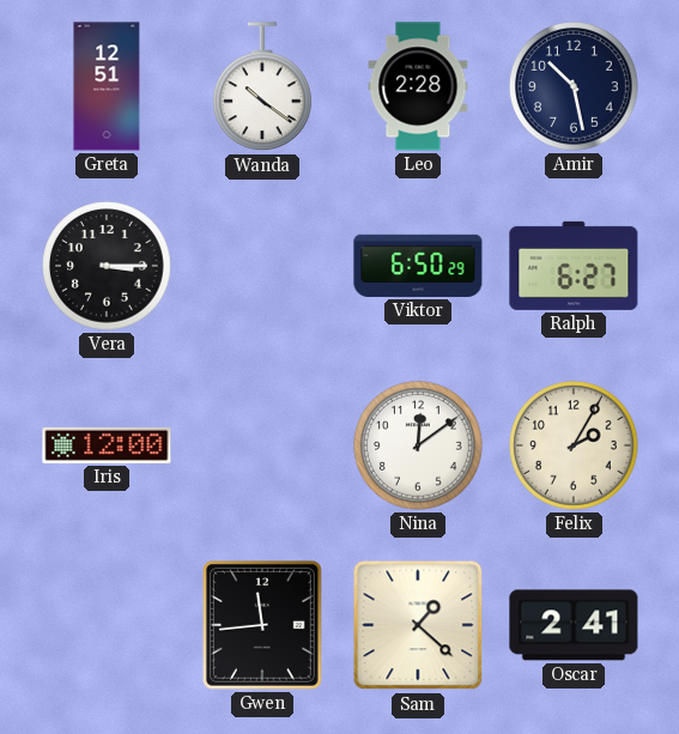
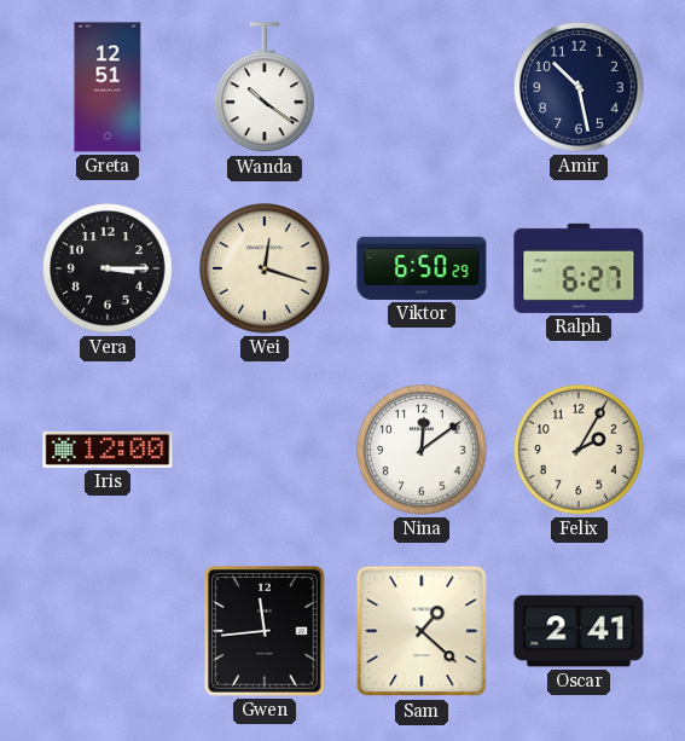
Leo: 2:28 -> none (418, 86)
Wei: none -> 12:18 (265, 268)
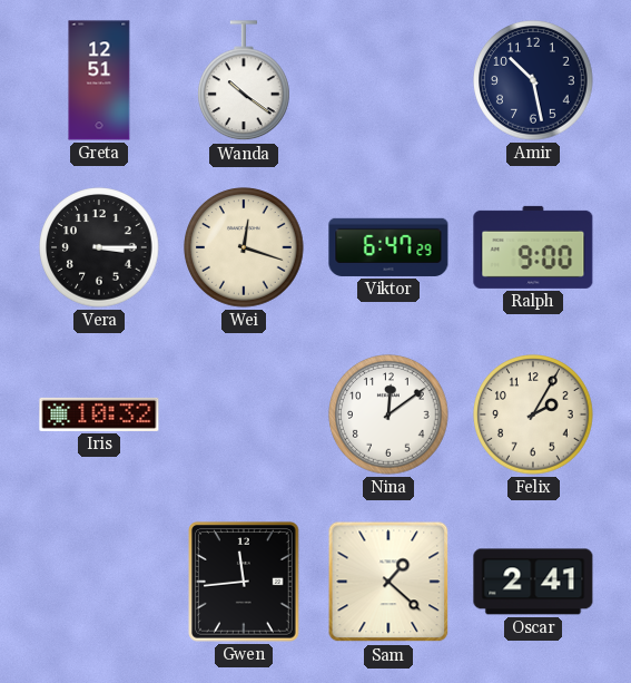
Viktor: 6:50 -> 6:47 (388, 247)
Ralph: 6:27 -> 9:00 (533, 247)
Iris: 12:00 -> 10:32 (99, 414)
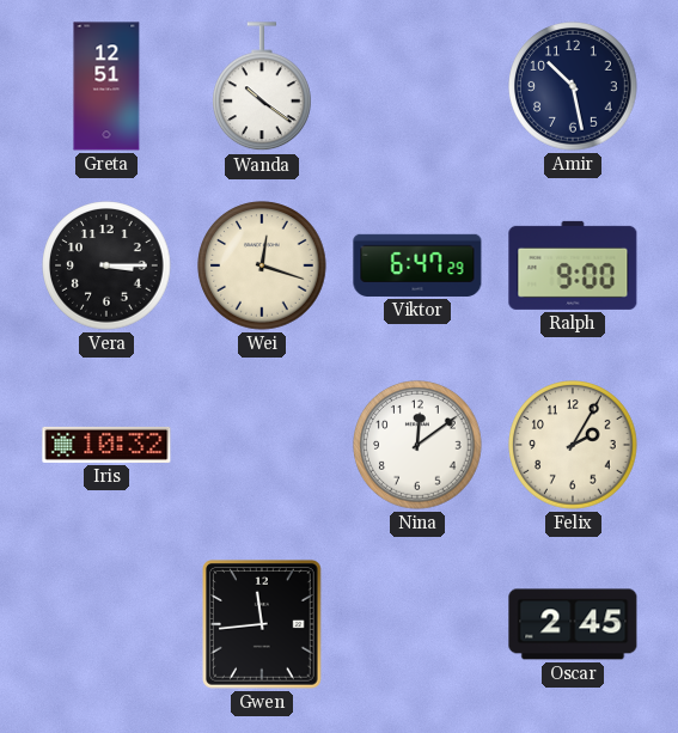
Sam: 1:22 -> none (388, 582)
Oscar: 2:41 -> 2:45 (573, 624)
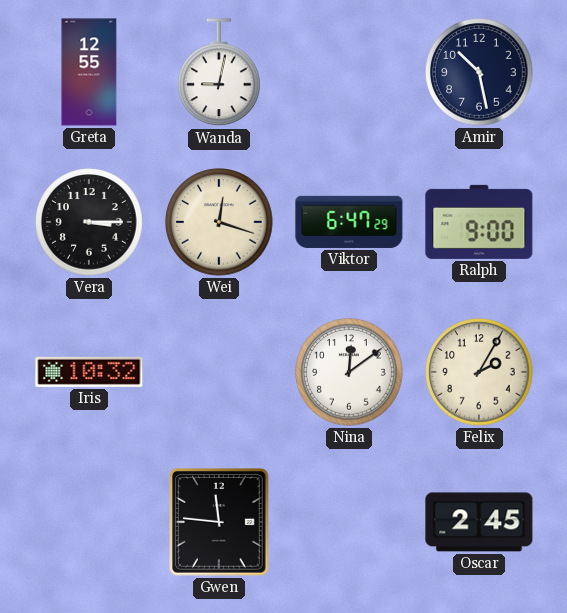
Greta: 12:51 -> 12:55 (89, 72)
Wanda: 10:21 -> 9:02 (220, 73)
Gwen: 11:44 -> 11:46 (220, 523)
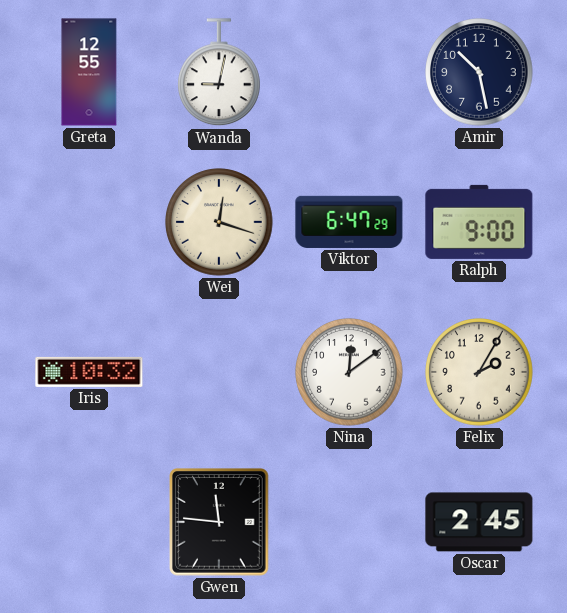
Vera: 3:15 -> none (89, 222)
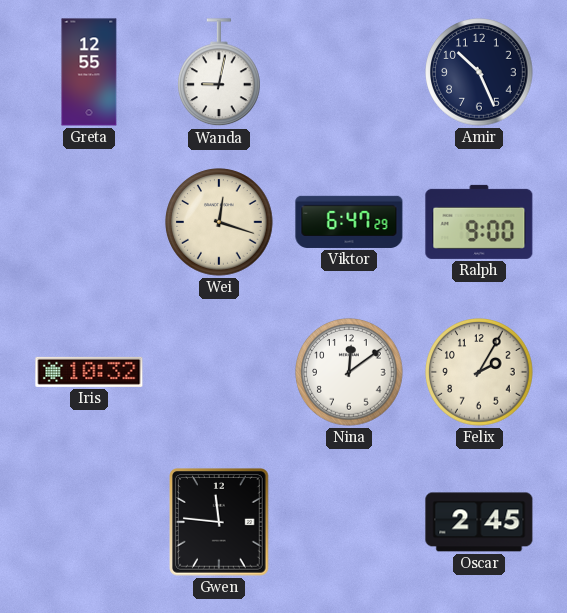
Amir: 10:28 -> 10:26 (479, 72)
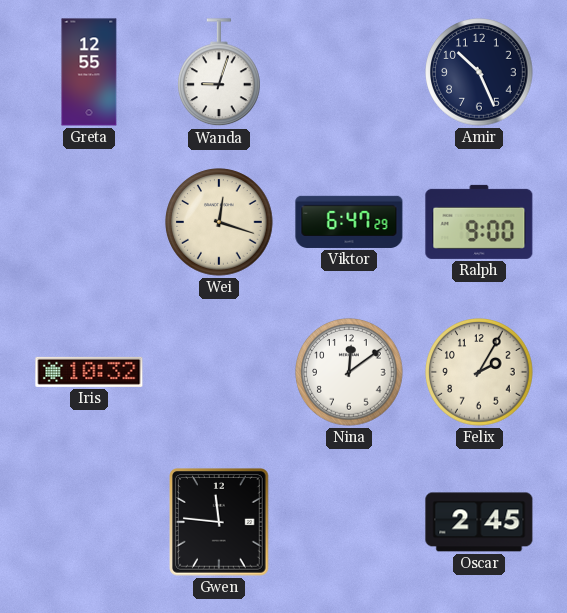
Wanda: 9:02 -> 9:03 (220, 73)
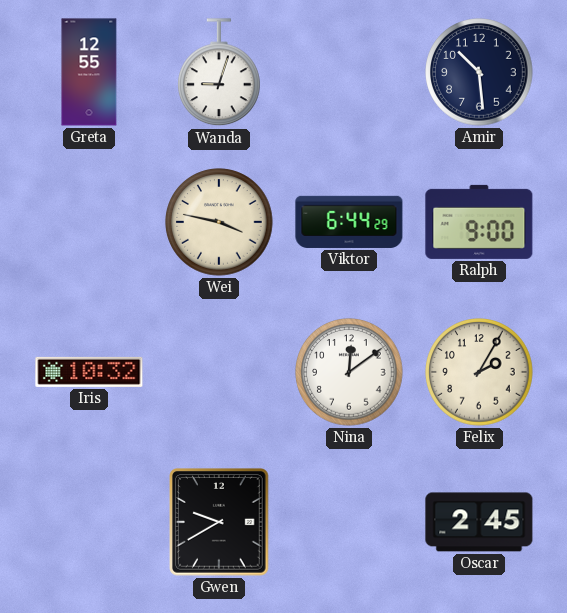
Amir: 10:26 -> 10:29 (479, 72)
Wei: 12:18 -> 3:47 (219, 222)
Viktor: 6:47 -> 6:44 (349, 222)
Gwen: 11:46 -> 9:40 (220, 523)
